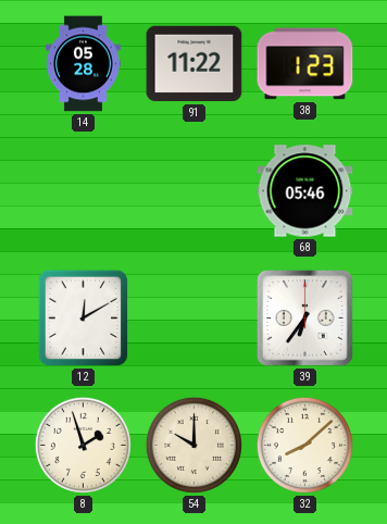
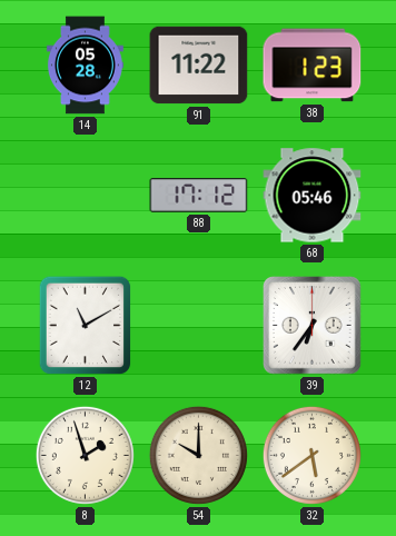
88: none -> 17:12 (199, 196)
12: 12:10 -> 11:10 (86, 326)
32: 8:08 -> 5:39 (311, 455)
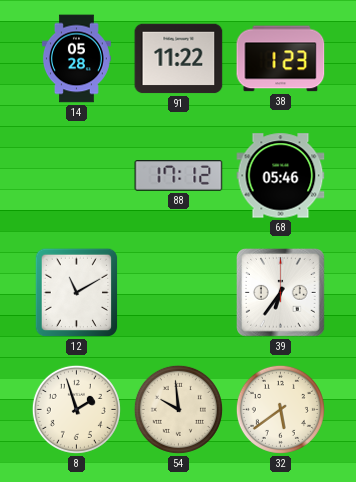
54: 10:00 -> 9:59 (178, 409)
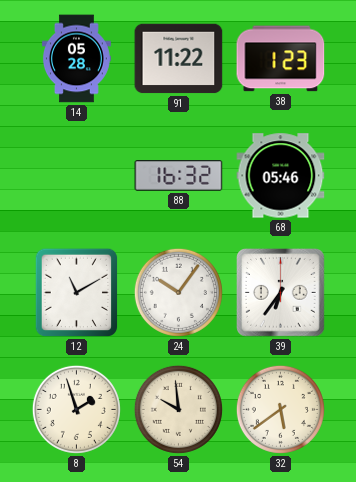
88: 17:12 -> 16:32 (179, 176)
24: none -> 10:06 (178, 292)
